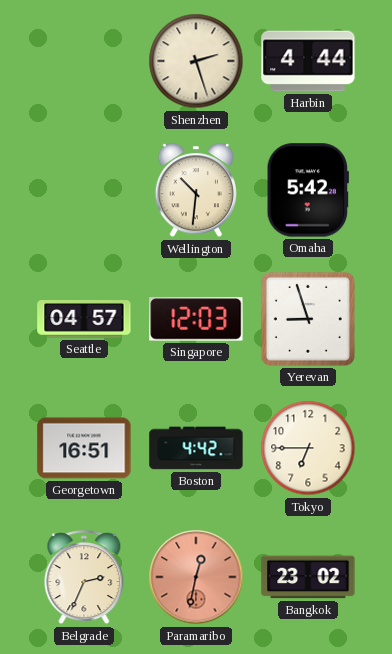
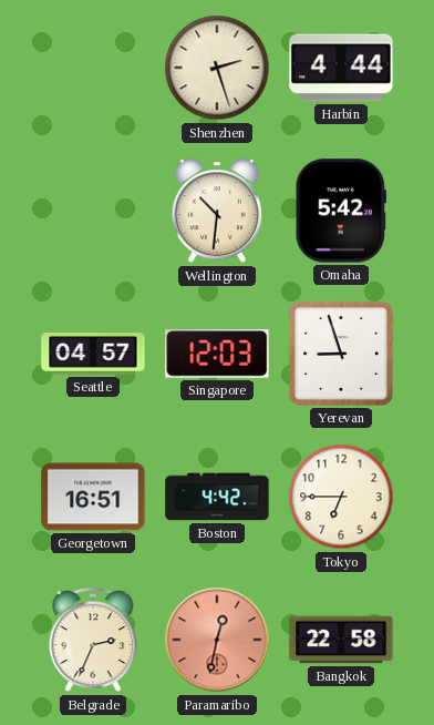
Bangkok: 23:02 -> 22:58 (341, 640)
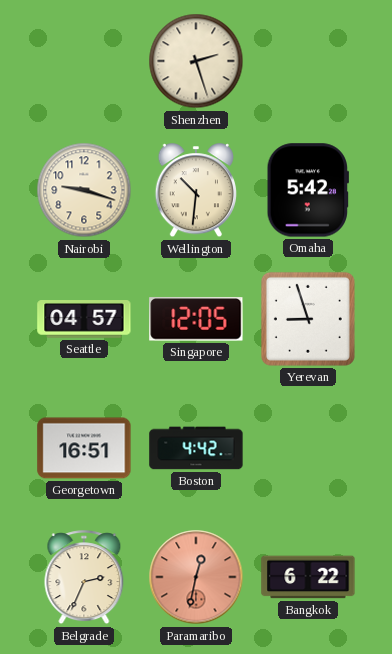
Harbin: 4:44 -> none (341, 68)
Nairobi: none -> 9:18 (84, 190)
Singapore: 12:03 -> 12:05 (196, 319)
Tokyo: 6:45 -> none (341, 497)
Bangkok: 22:58 -> 6:22 (308, 577)
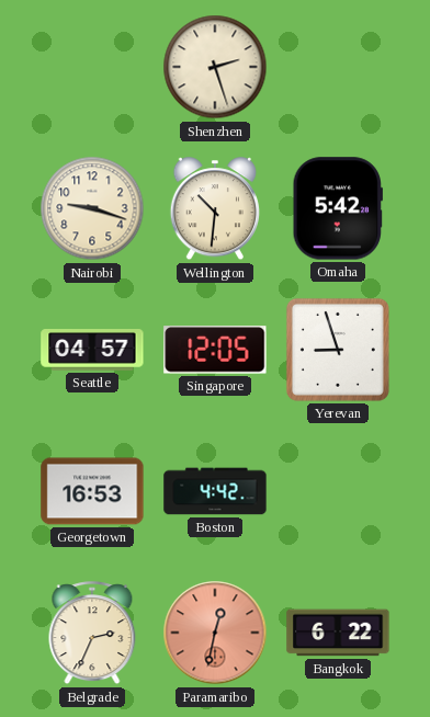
Georgetown: 16:51 -> 16:53 (92, 491)
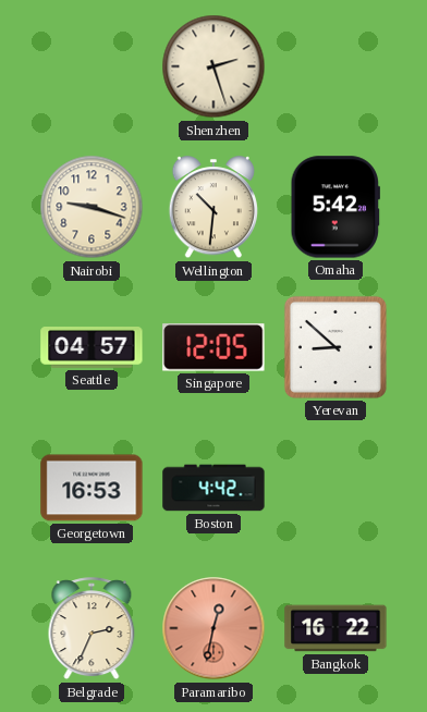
Yerevan: 8:57 -> 8:52 (335, 347)
Bangkok: 6:22 -> 16:22 (335, 628)
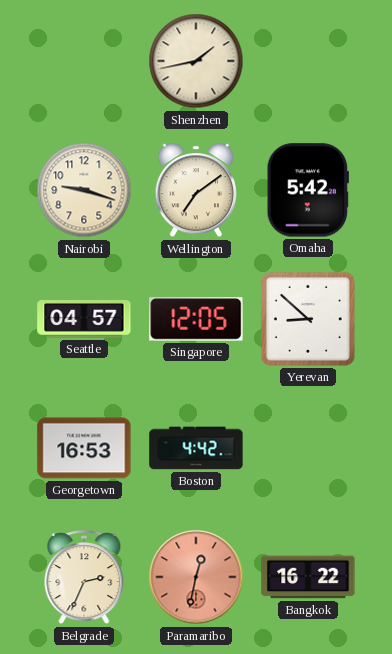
Shenzhen: 2:27 -> 1:43 (196, 61)
Wellington: 10:31 -> 7:09 (195, 191)
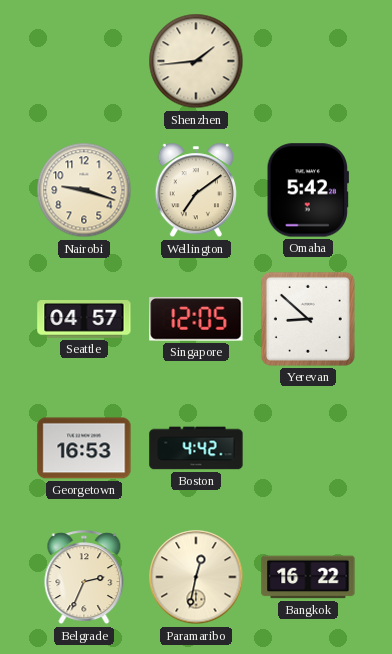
Shenzhen: 1:43 -> 1:44 (196, 61)
Paramaribo dial: salmon -> cream (196, 577)
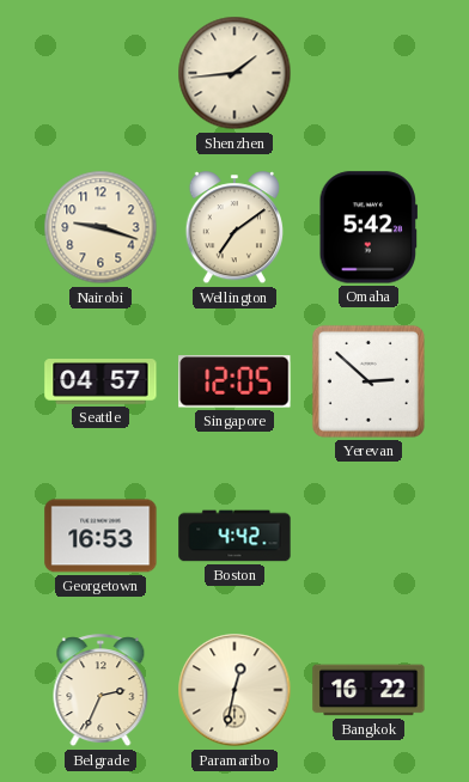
Yerevan: 8:52 -> 2:52 (368, 381)
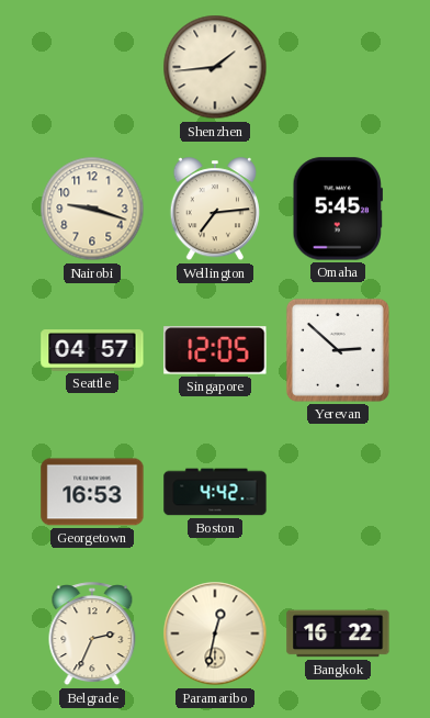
Wellington: 7:09 -> 7:14 (214, 210)
Omaha: 5:42 -> 5:45 (337, 209)
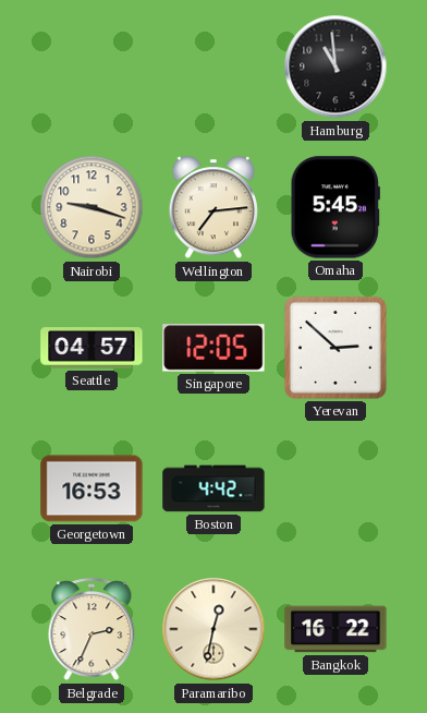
Shenzhen: 1:44 -> none (215, 67)
Hamburg: none -> 10:59 (335, 67)
